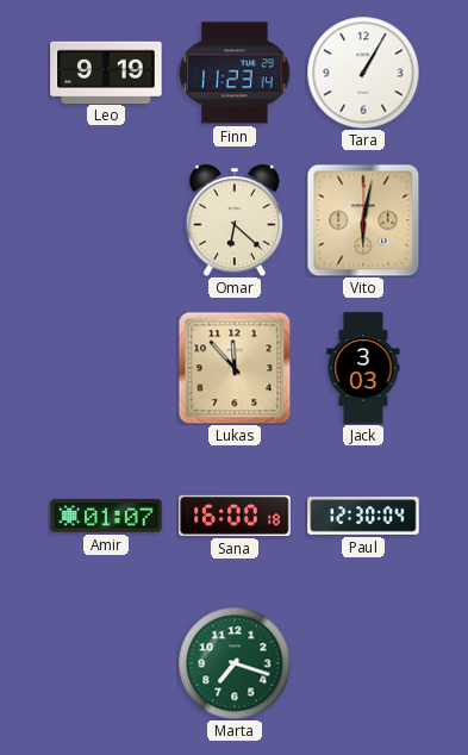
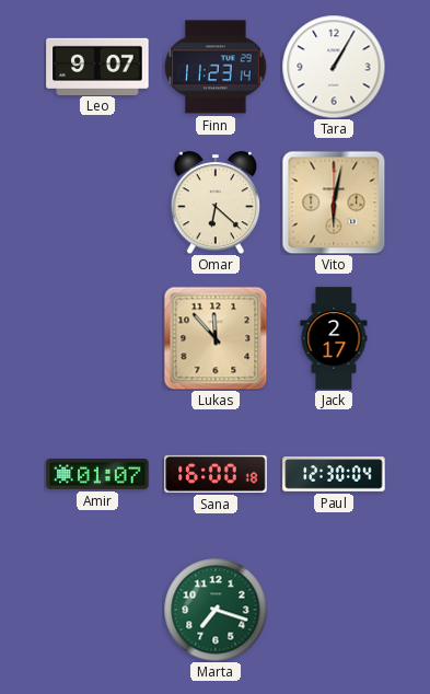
Leo: 9:19 -> 9:07 (97, 66)
Jack: 3:03 -> 2:17 (334, 338)
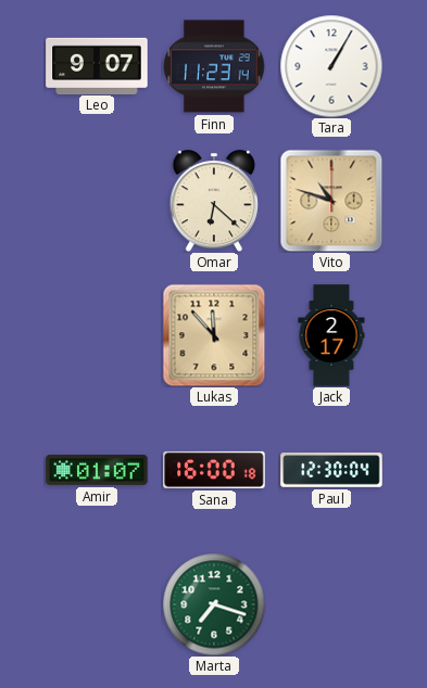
Vito: 6:02 -> 10:48 (331, 201)
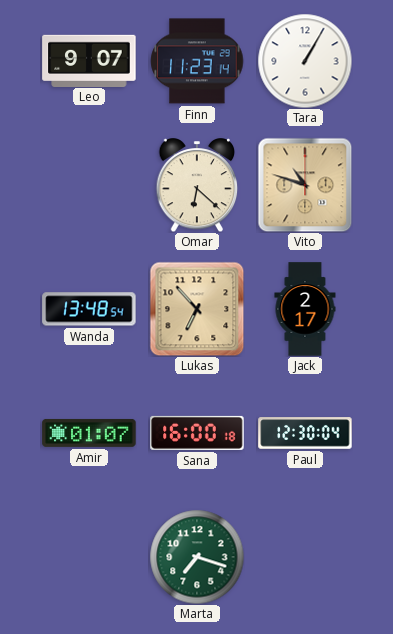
Wanda: none -> 13:48 (89, 309)
Lukas: 11:53 -> 6:53 (197, 309)
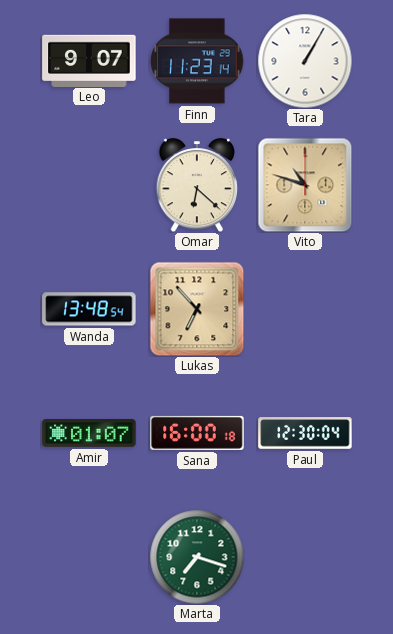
Jack: 2:17 -> none (305, 309)
